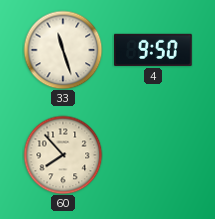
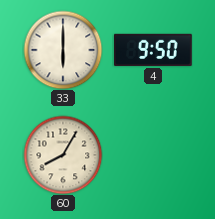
33: 11:27 -> 6:00 (63, 50)
60: 7:53 -> 8:05 (63, 155)
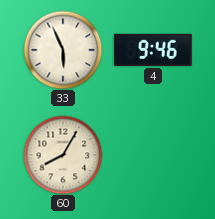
33: 6:00 -> 5:56 (63, 50)
4: 9:50 -> 9:46 (154, 50)
